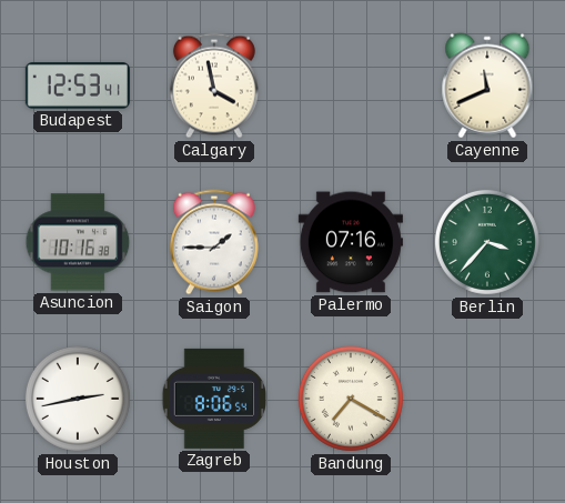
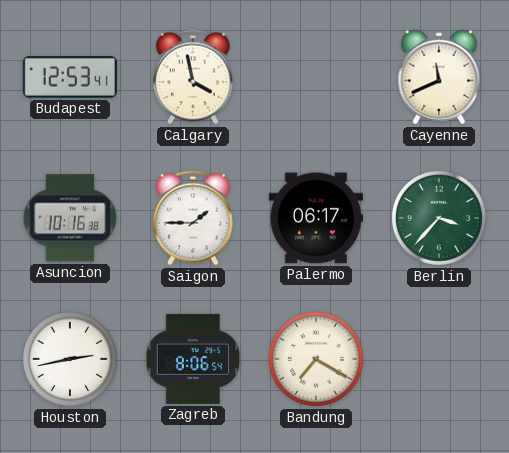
Palermo: 07:16 -> 06:17 (316, 218)
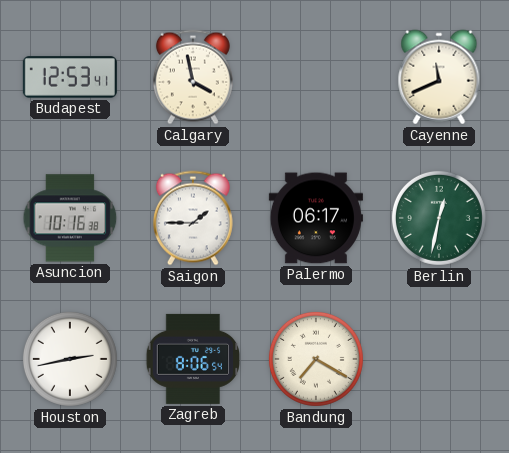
Berlin: 3:37 -> 12:32 (439, 218)
